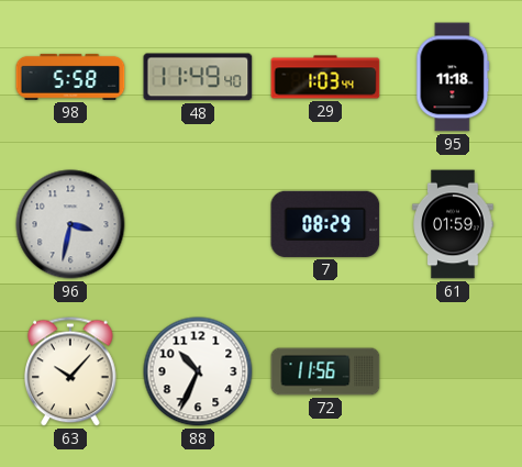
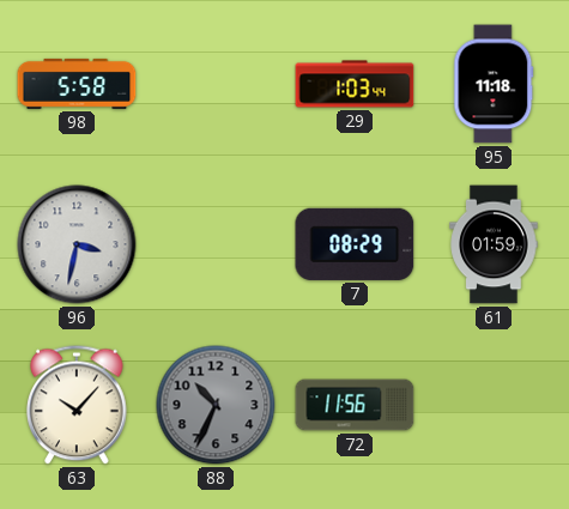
48: 11:49 -> none (198, 77)
88 dial: white -> grey (216, 405)
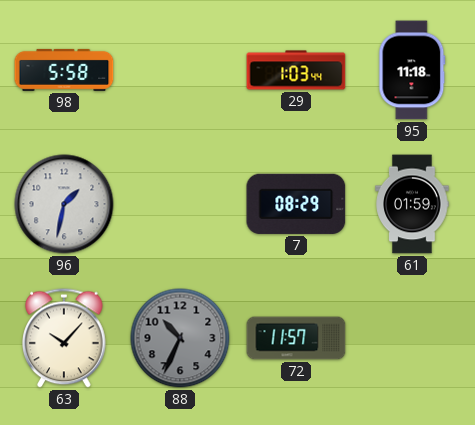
96: 3:32 -> 1:32 (64, 204)
72: 11:56 -> 11:57 (296, 338)
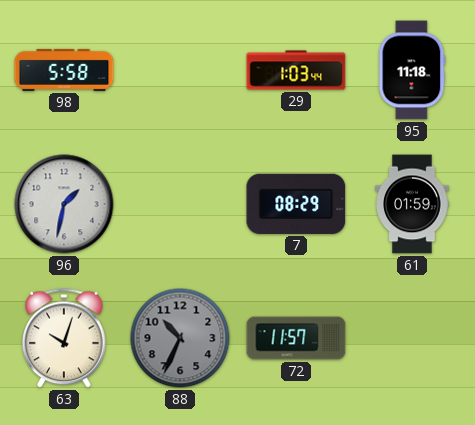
63: 10:07 -> 10:03 (65, 338)
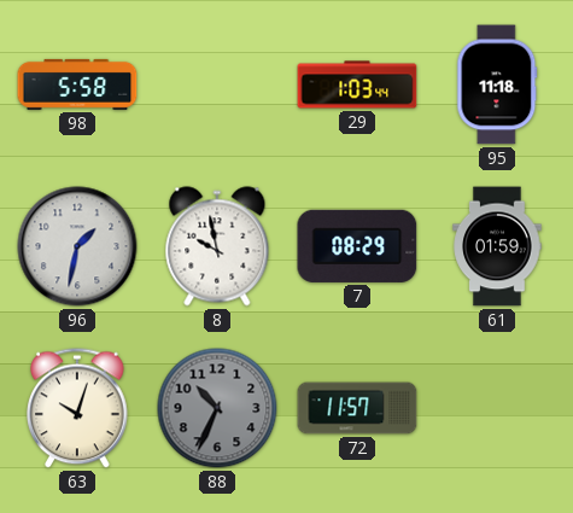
8: none -> 9:58 (217, 246)
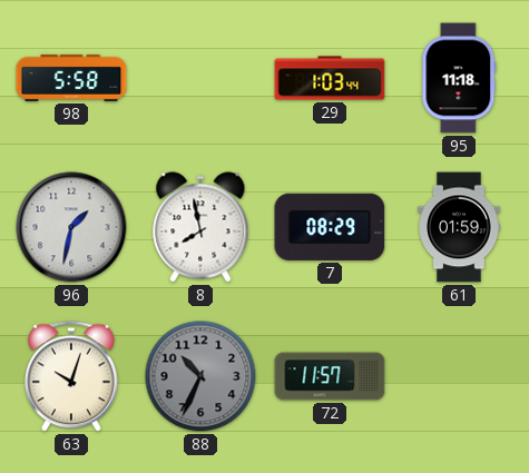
8: 9:58 -> 7:58 (200, 227)
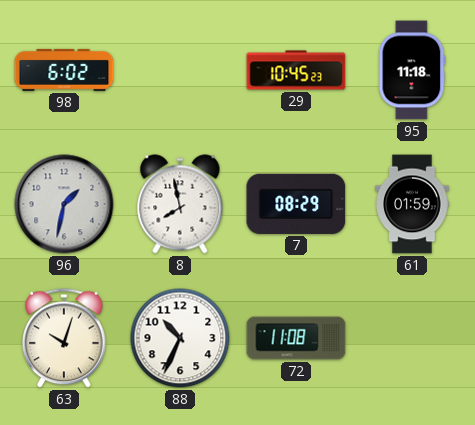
98: 5:58 -> 6:02 (64, 70)
29: 1:03 -> 10:45 (296, 70)
88 dial: grey -> white (180, 338)
72: 11:57 -> 11:08 (296, 338)
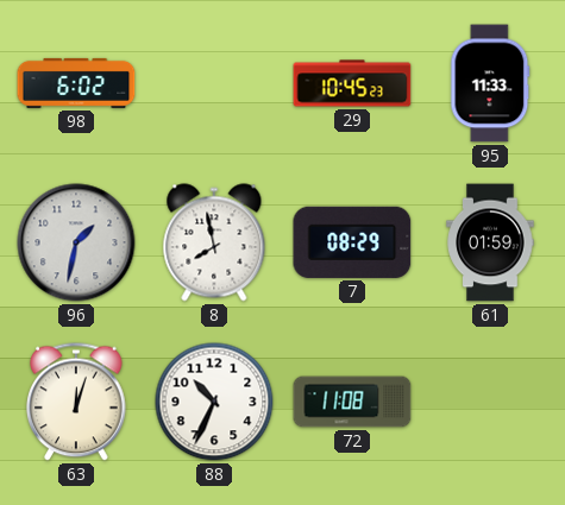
95: 11:18 -> 11:33 (490, 83)
63: 10:03 -> 12:03 (77, 402)
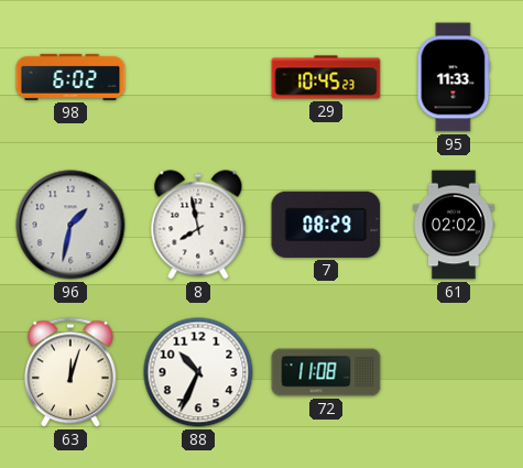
61: 01:59 -> 02:02 (454, 225)
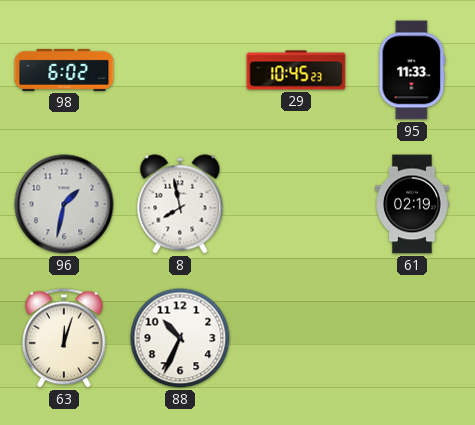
7: 08:29 -> none (326, 225)
61: 02:02 -> 02:19 (412, 204)
72: 11:08 -> none (326, 372)
